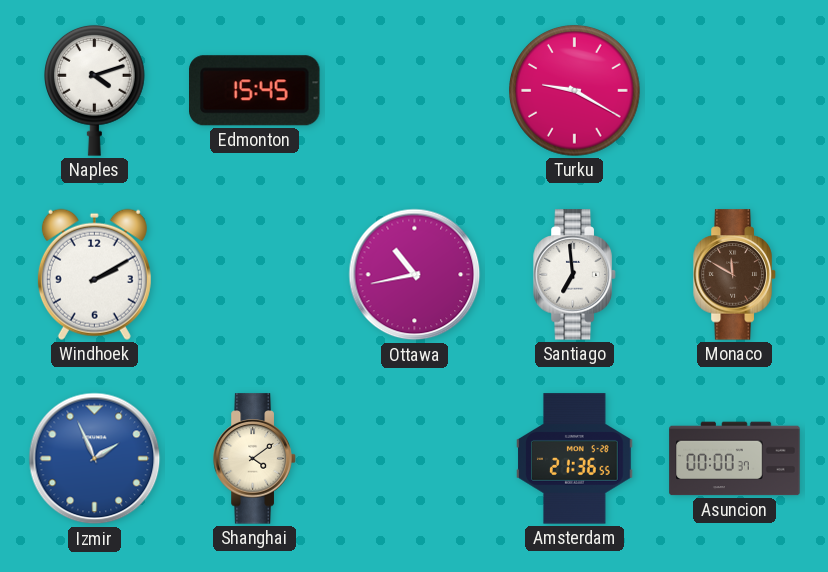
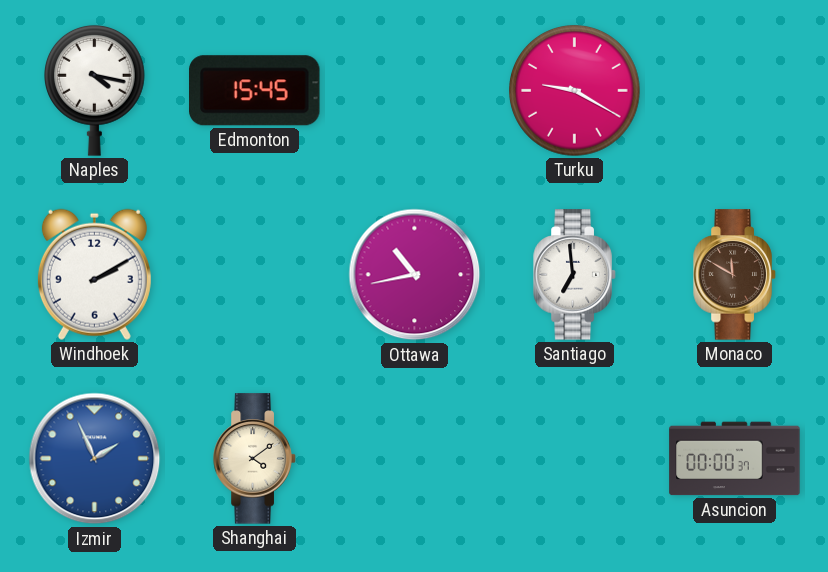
Naples: 4:12 -> 4:17 (95, 90)
Amsterdam: 21:36 -> none (575, 459)
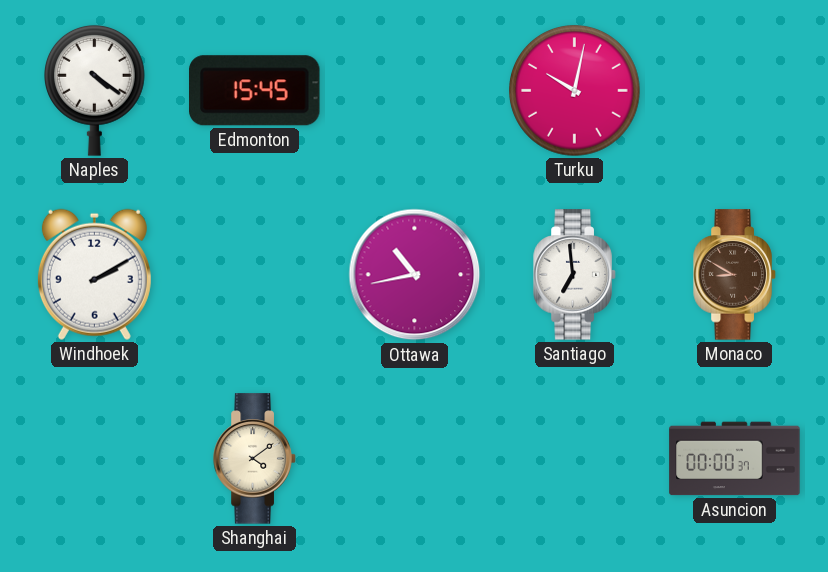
Naples: 4:17 -> 4:21 (95, 90)
Turku: 9:20 -> 10:02 (575, 91)
Monaco: 11:50 -> 8:50 (735, 275)
Izmir: 1:56 -> none (95, 459)
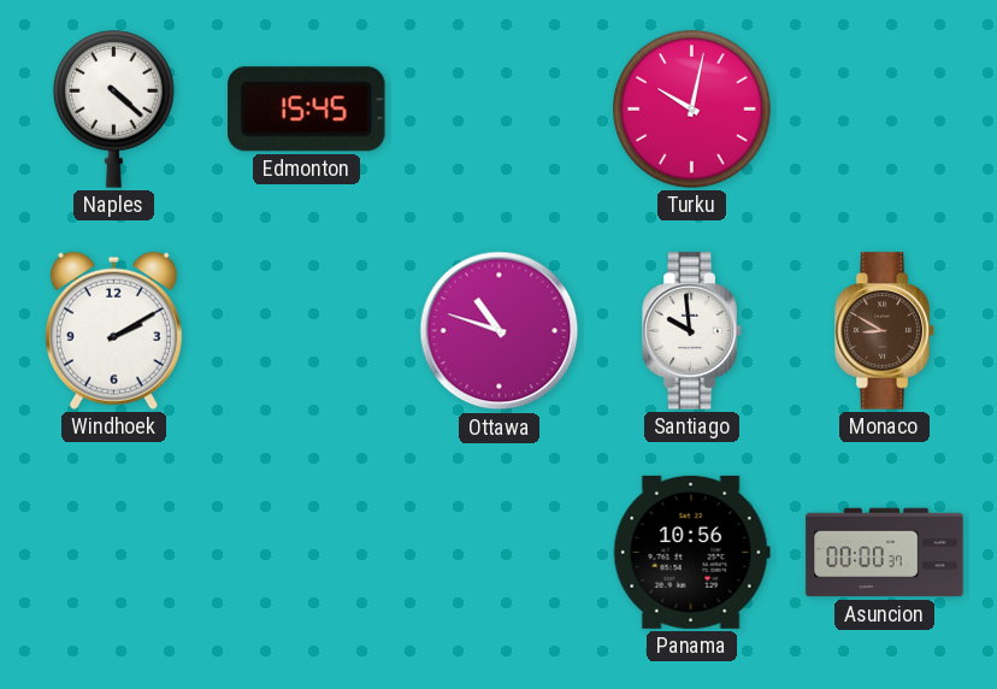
Naples: 4:21 -> 4:22 (114, 108)
Ottawa: 10:43 -> 10:48 (500, 331)
Santiago: 6:59 -> 9:59 (692, 331)
Shanghai: 4:09 -> none (255, 459)
Panama: none -> 10:56 (691, 552)
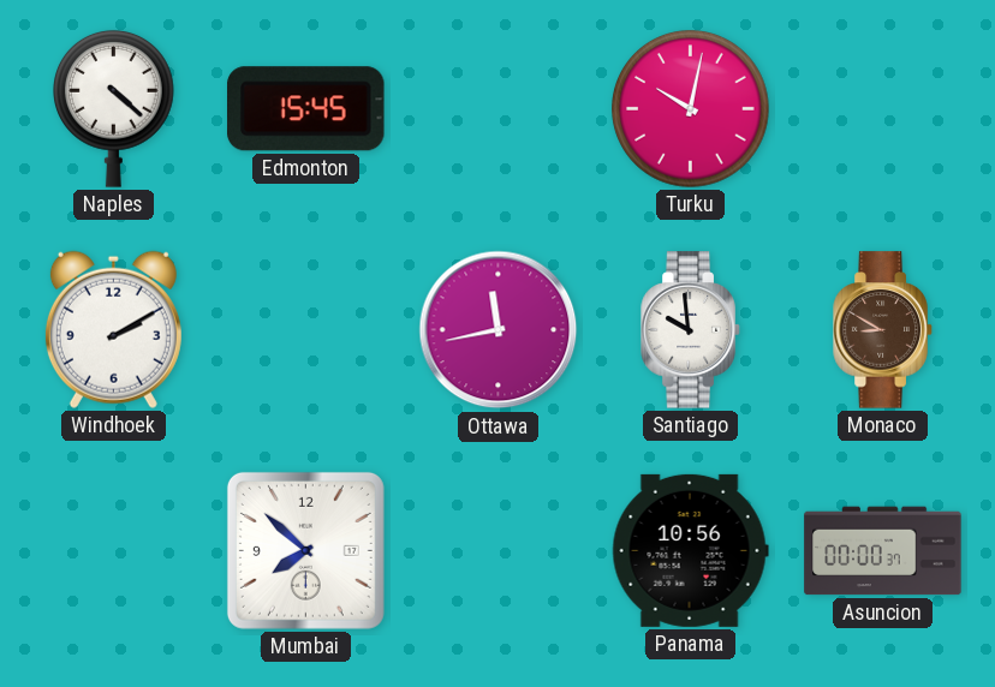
Ottawa: 10:48 -> 11:43 (499, 330)
Mumbai: none -> 7:52 (305, 550)
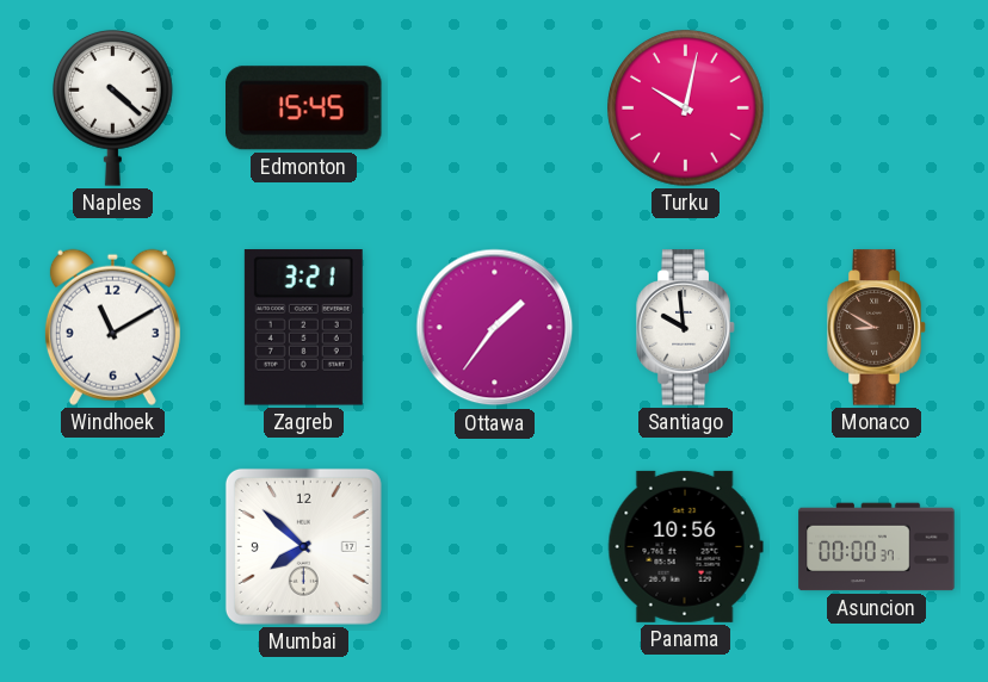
Windhoek: 2:10 -> 11:10 (112, 327)
Zagreb: none -> 3:21 (303, 328)
Ottawa: 11:43 -> 1:36 (495, 328)
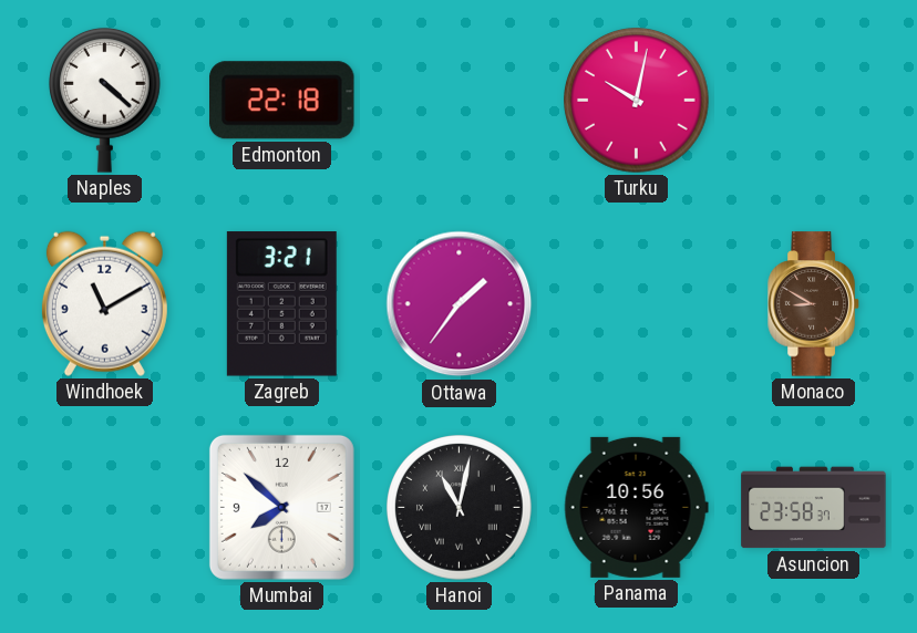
Edmonton: 15:45 -> 22:18 (282, 101)
Santiago: 9:59 -> none (686, 328)
Hanoi: none -> 11:02 (460, 508)
Asuncion: 00:00 -> 23:58 (814, 508)
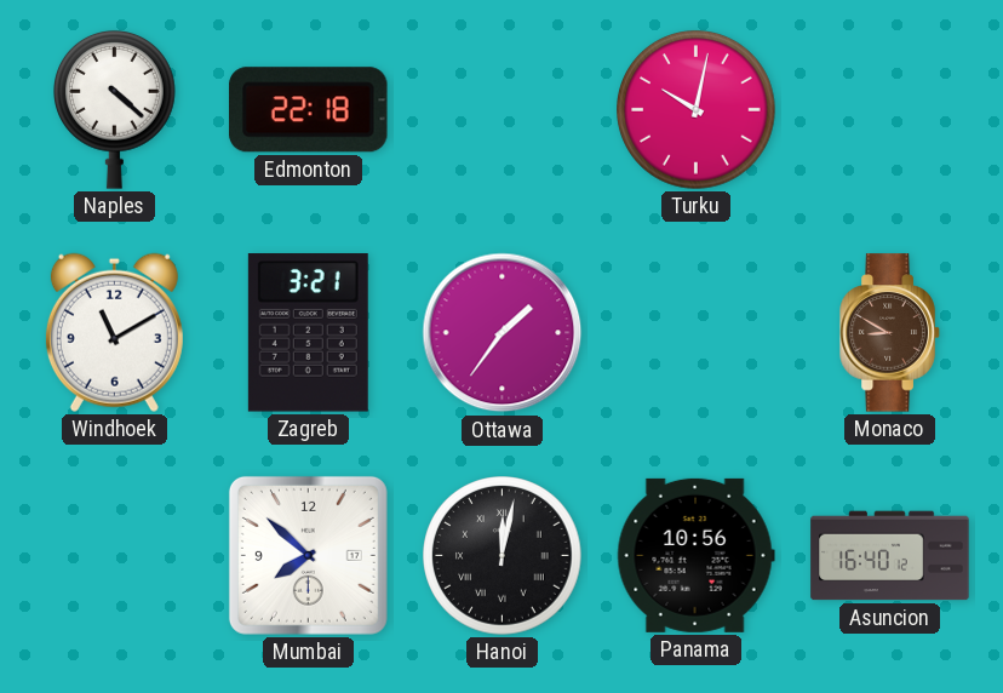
Hanoi: 11:02 -> 12:02 (503, 556)
Asuncion: 23:58 -> 16:40 (890, 556)
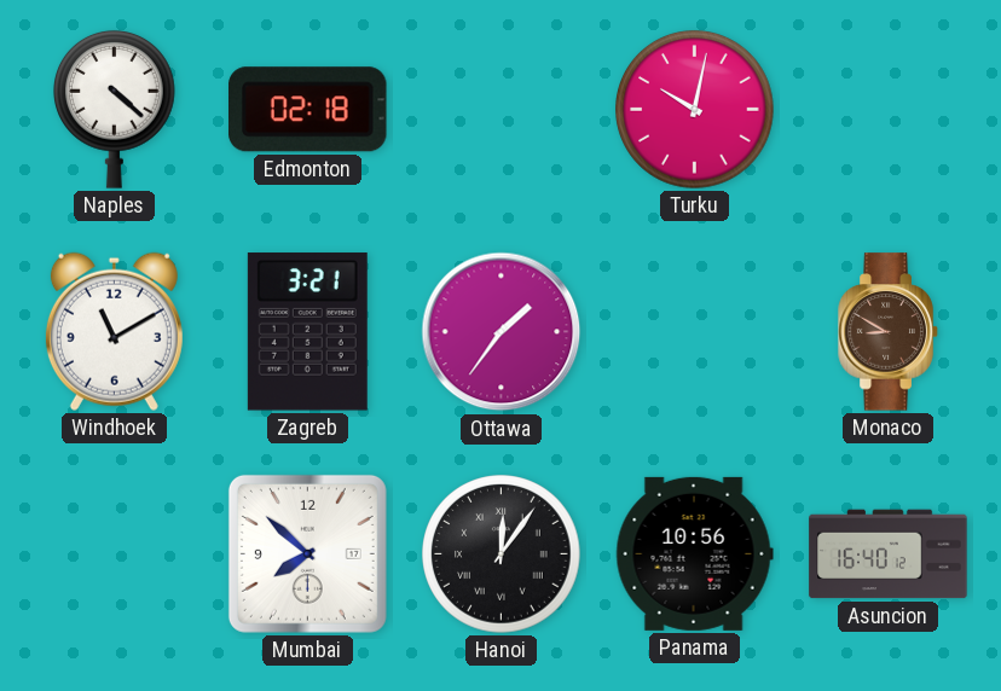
Edmonton: 22:18 -> 02:18 (308, 110)
Hanoi: 12:02 -> 12:06 (502, 554)
